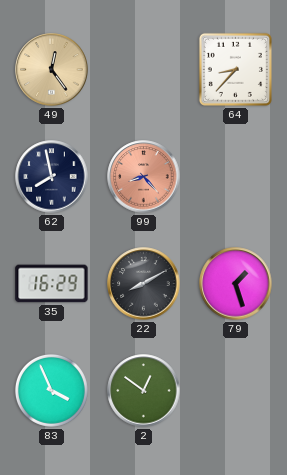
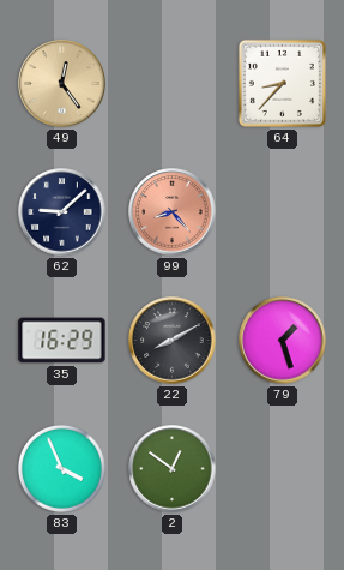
62: 7:58 -> 9:08 (62, 212)
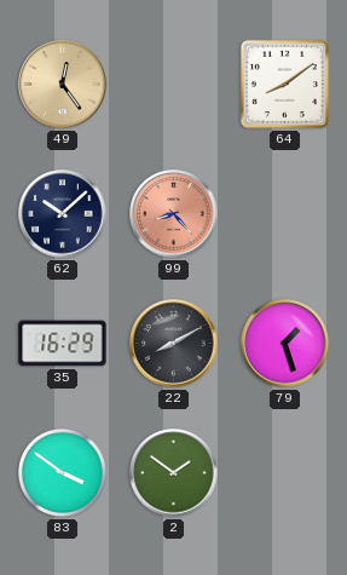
64: 8:37 -> 8:09 (284, 84)
62: 9:08 -> 10:08 (63, 214)
83: 3:56 -> 3:51 (62, 472)
2: 12:51 -> 1:51 (174, 473)
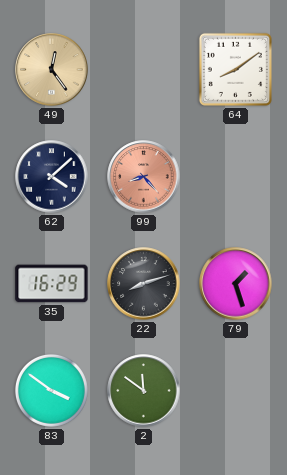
62: 10:08 -> 4:08 (52, 177)
22: 8:10 -> 8:12 (144, 284)
2: 1:51 -> 11:51 (144, 391)
